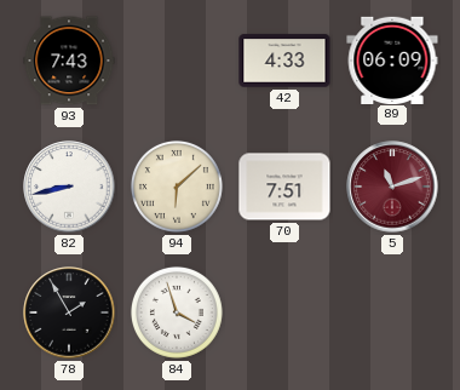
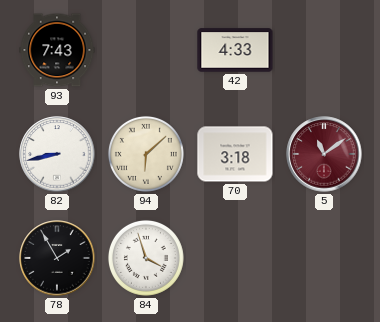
89: 06:09 -> none (392, 59)
70: 7:51 -> 3:18 (235, 154)
5: 11:12 -> 11:09 (324, 154)
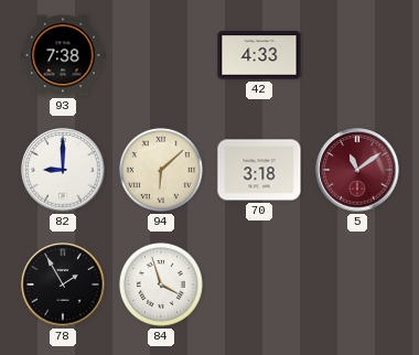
93: 7:43 -> 7:38 (63, 55)
82: 8:43 -> 9:00 (63, 170)
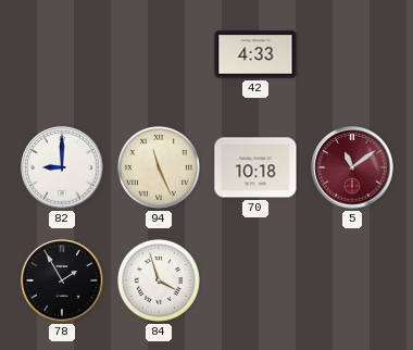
93: 7:38 -> none (63, 55)
94: 6:08 -> 11:26 (159, 167)
70: 3:18 -> 10:18 (255, 167)
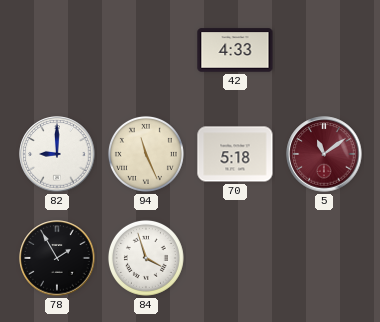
70: 10:18 -> 5:18 (235, 154)
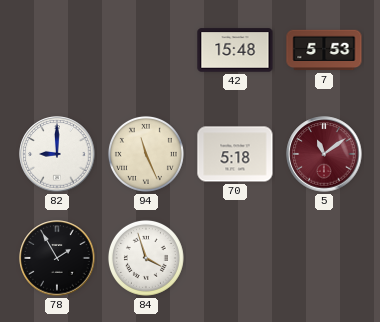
42: 4:33 -> 15:48 (235, 50)
7: none -> 5:53 (324, 50)
